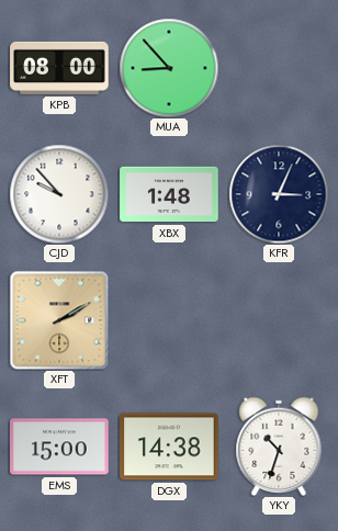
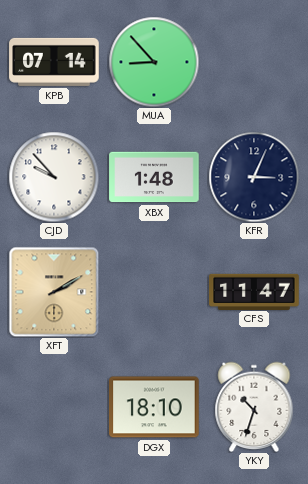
KPB: 08:00 -> 07:14 (54, 62)
CFS: none -> 11:47 (254, 291)
EMS: 15:00 -> none (59, 447)
DGX: 14:38 -> 18:10 (154, 407)
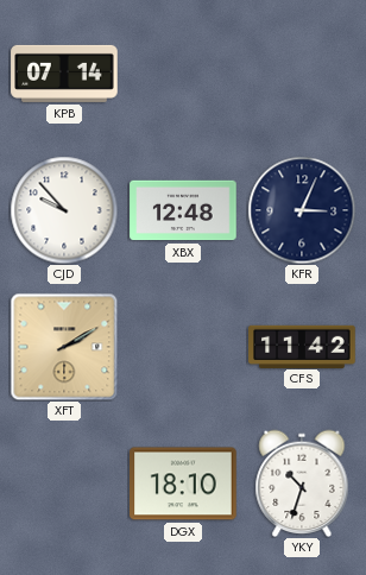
MUA: 8:53 -> none (154, 62)
XBX: 1:48 -> 12:48 (183, 210)
CFS: 11:47 -> 11:42 (302, 346)
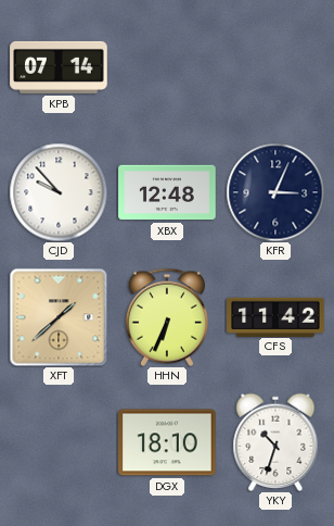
XFT: 2:10 -> 1:38 (59, 317)
HHN: none -> 6:34 (167, 317)
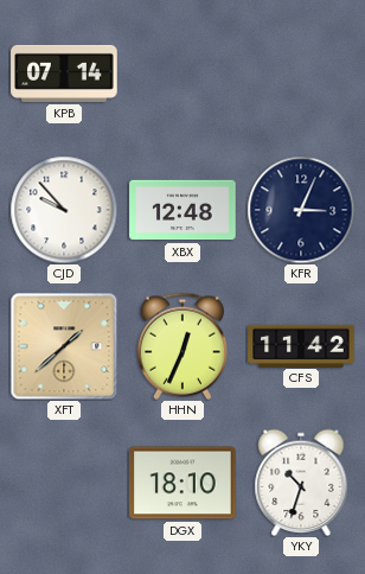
HHN: 6:34 -> 12:34 (182, 346)
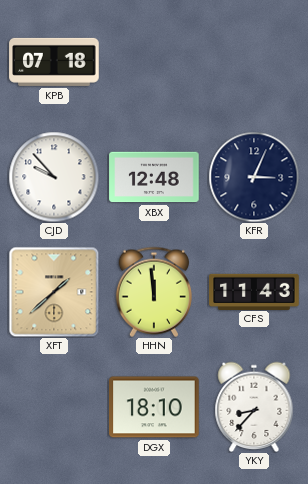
KPB: 07:14 -> 07:18 (54, 62)
HHN: 12:34 -> 11:59 (154, 292)
CFS: 11:42 -> 11:43 (254, 291)
YKY: 10:33 -> 8:37 (254, 407)
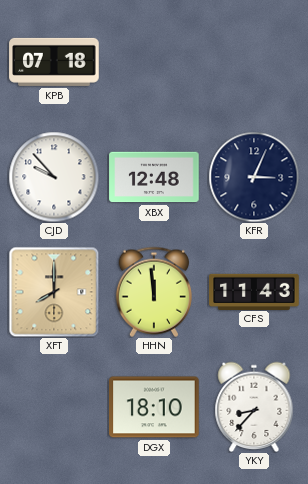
XFT: 1:38 -> 8:00 (54, 292)
